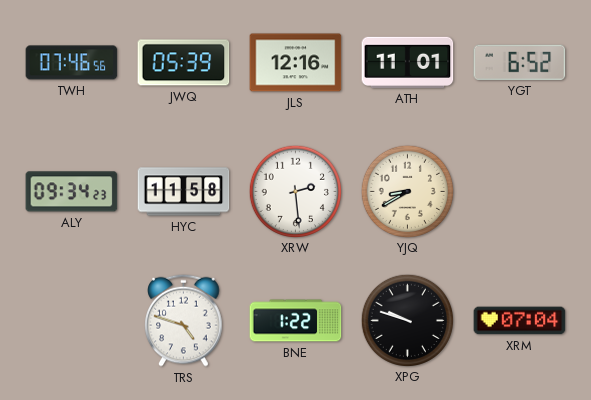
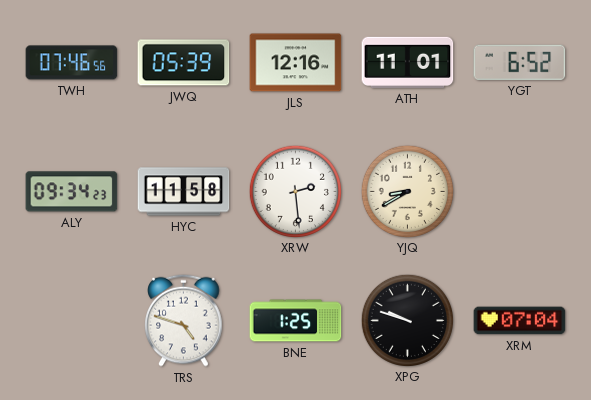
BNE: 1:22 -> 1:25 (296, 321)
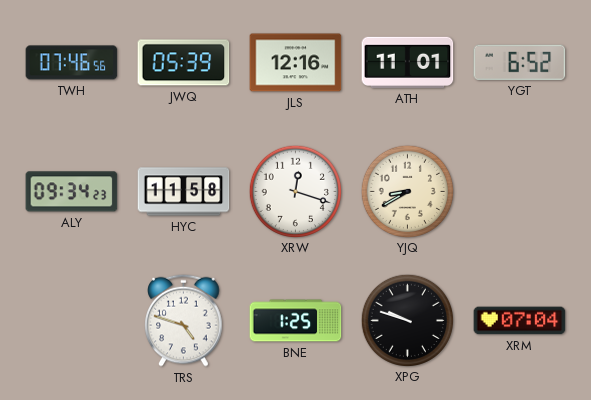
XRW: 2:29 -> 12:18 (295, 191)
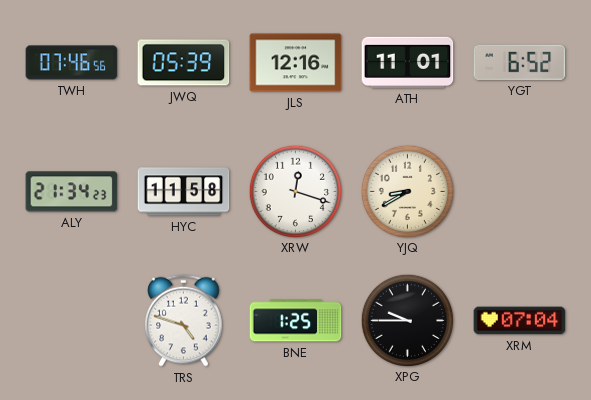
ALY: 09:34 -> 21:34 (72, 192)
XPG: 9:48 -> 9:45 (407, 320)
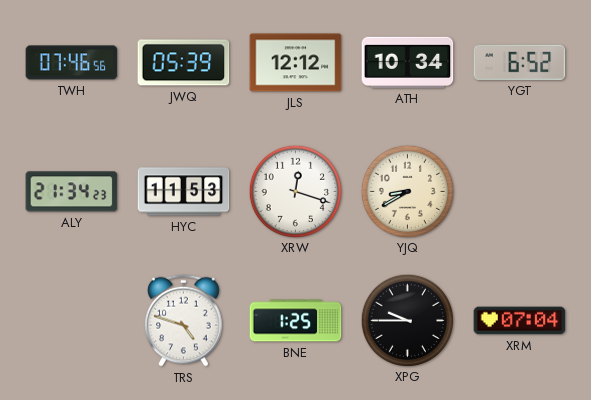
JLS: 12:16 -> 12:12 (296, 63)
ATH: 11:01 -> 10:34 (408, 62)
HYC: 11:58 -> 11:53 (184, 192)
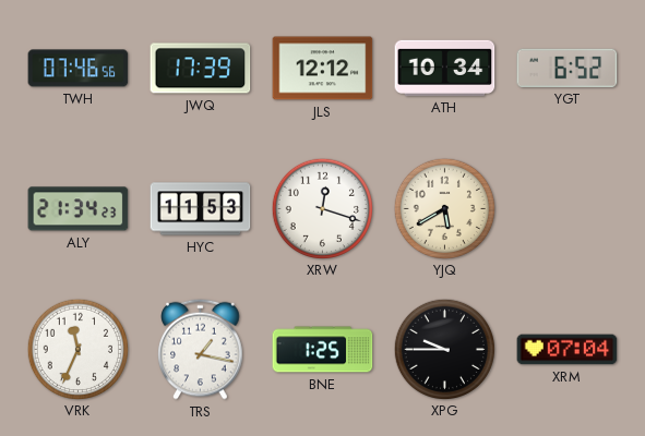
JWQ: 05:39 -> 17:39 (201, 69)
YJQ: 8:40 -> 5:40 (444, 208)
VRK: none -> 11:34 (77, 349)
TRS: 4:48 -> 1:17 (201, 349)
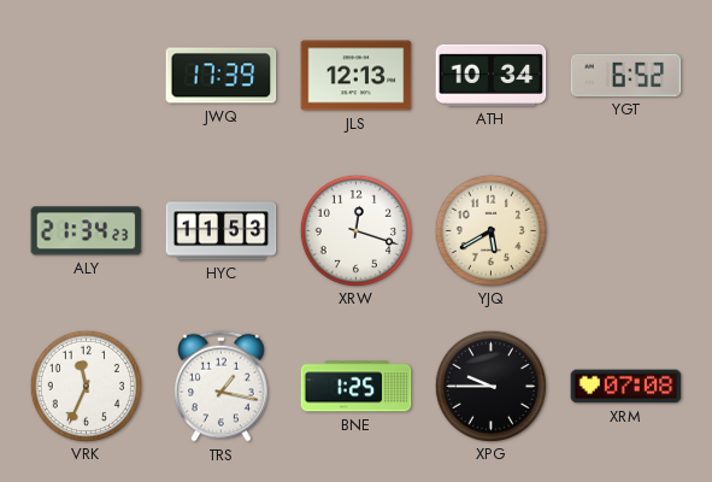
TWH: 07:46 -> none (79, 69)
JLS: 12:12 -> 12:13 (357, 76)
XRM: 07:04 -> 07:08 (626, 387)
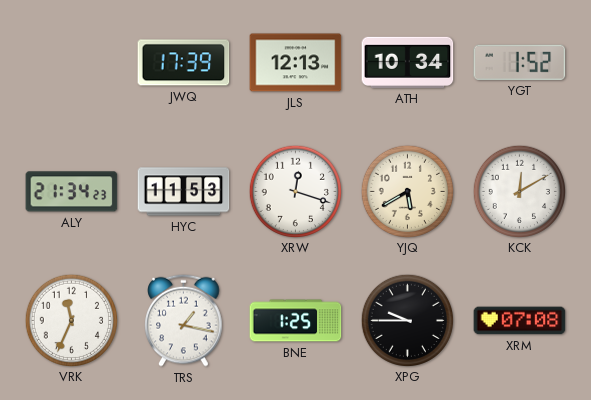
YGT: 6:52 -> 1:52 (520, 62)
KCK: none -> 12:10 (519, 191)
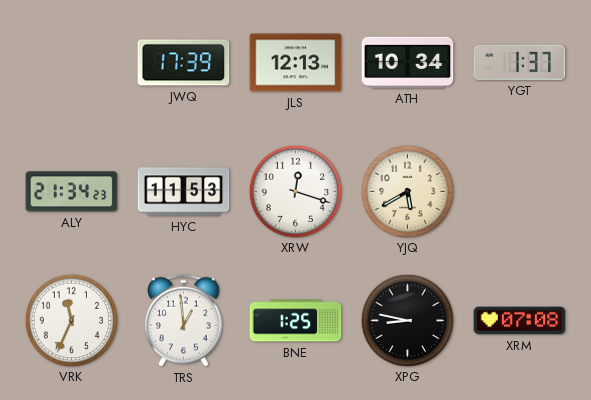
YGT: 1:52 -> 1:37 (520, 62)
KCK: 12:10 -> none (519, 191)
TRS: 1:17 -> 12:59 (184, 320)
XPG: 9:45 -> 8:47 (407, 320)
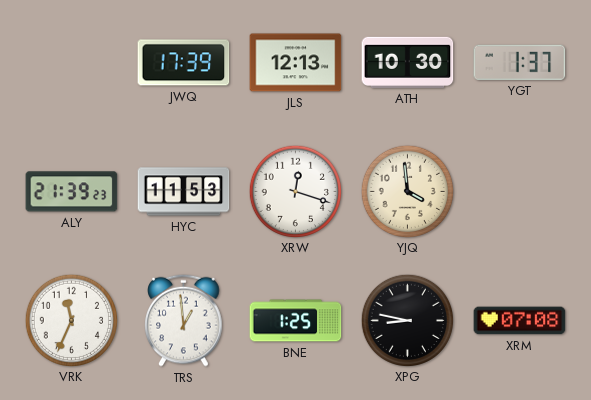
ATH: 10:34 -> 10:30 (408, 62)
ALY: 21:34 -> 21:39 (72, 192)
YJQ: 5:40 -> 3:59 (407, 191)
